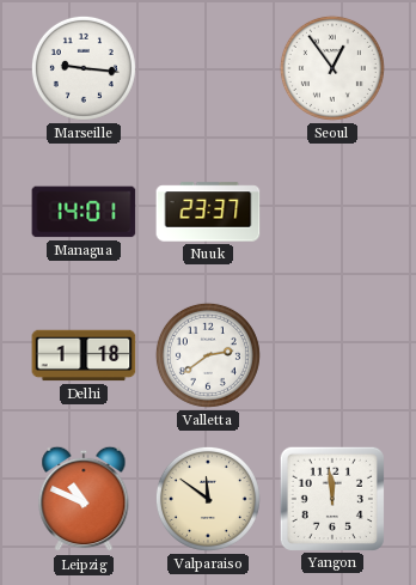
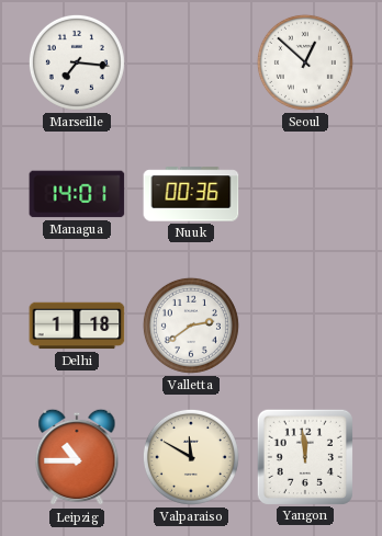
Marseille: 9:16 -> 7:16 (77, 62)
Seoul: 12:54 -> 12:52 (305, 62)
Nuuk: 23:37 -> 00:36 (191, 194)
Leipzig: 10:49 -> 10:45 (77, 457)
Valparaiso: 11:51 -> 11:50 (191, 457)
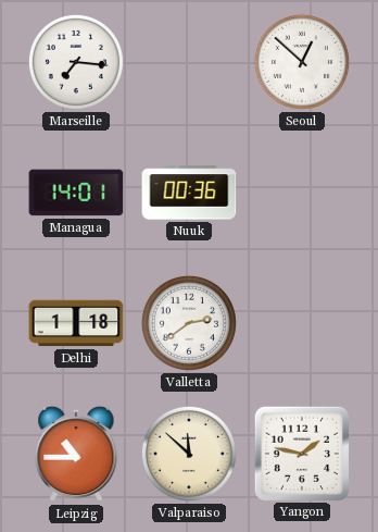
Valparaiso: 11:50 -> 11:52 (189, 454)
Yangon: 11:59 -> 1:47 (301, 453)
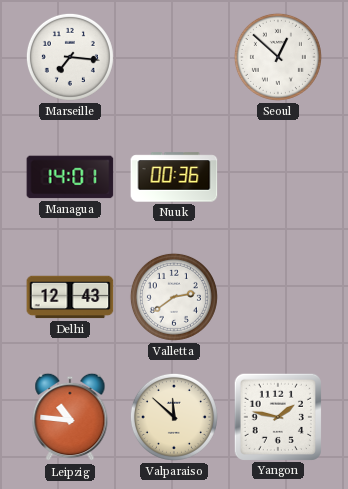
Delhi: 1:18 -> 12:43 (70, 297)
Leipzig: 10:45 -> 10:46 (70, 417)
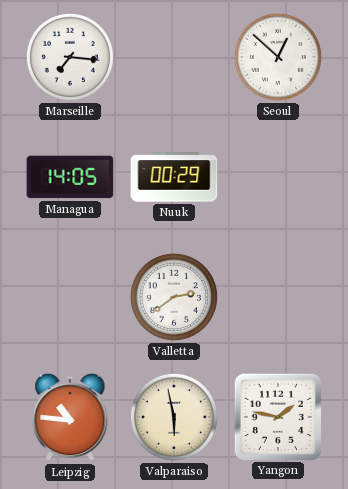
Managua: 14:01 -> 14:05 (70, 177)
Nuuk: 00:36 -> 00:29 (174, 177)
Delhi: 12:43 -> none (70, 297)
Valparaiso: 11:52 -> 5:58 (174, 417)
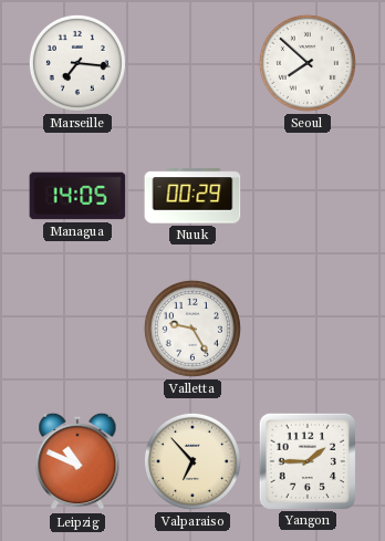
Seoul: 12:52 -> 7:52 (308, 63)
Valletta: 2:39 -> 9:25 (192, 329)
Leipzig: 10:46 -> 10:49 (77, 461)
Valparaiso: 5:58 -> 6:53 (192, 461)
Yangon: 1:47 -> 1:45 (306, 460)
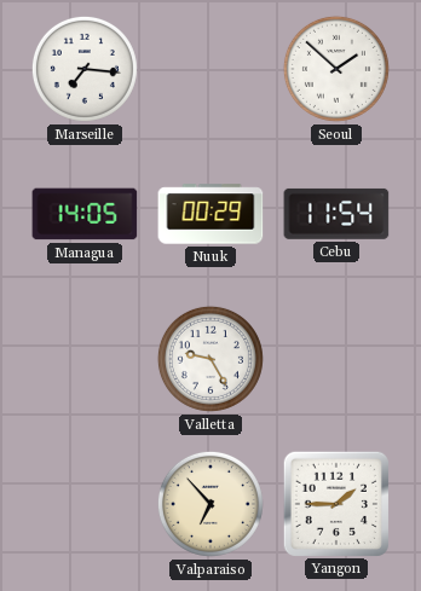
Seoul: 7:52 -> 1:52 (336, 69)
Cebu: none -> 11:54 (336, 214)
Leipzig: 10:49 -> none (77, 461)
